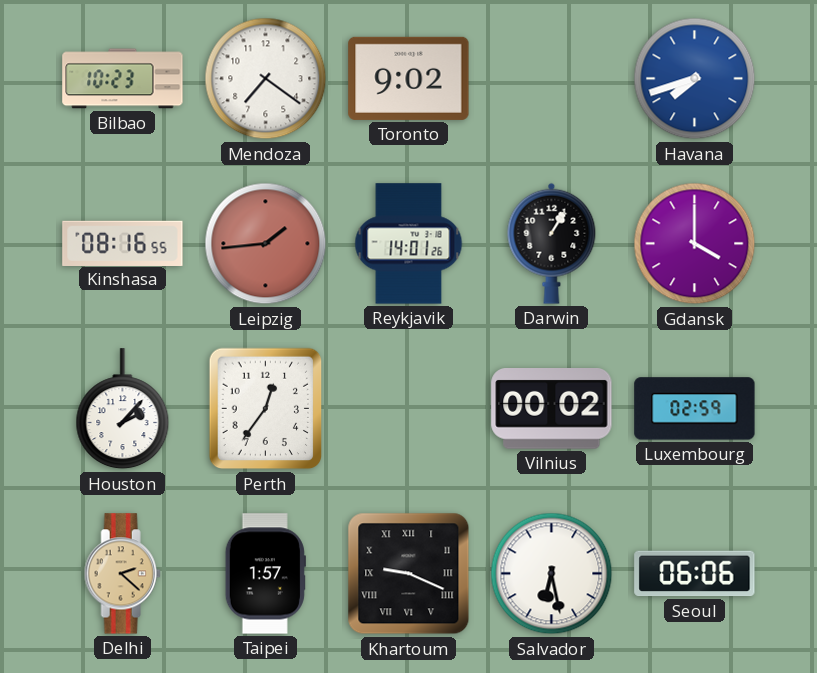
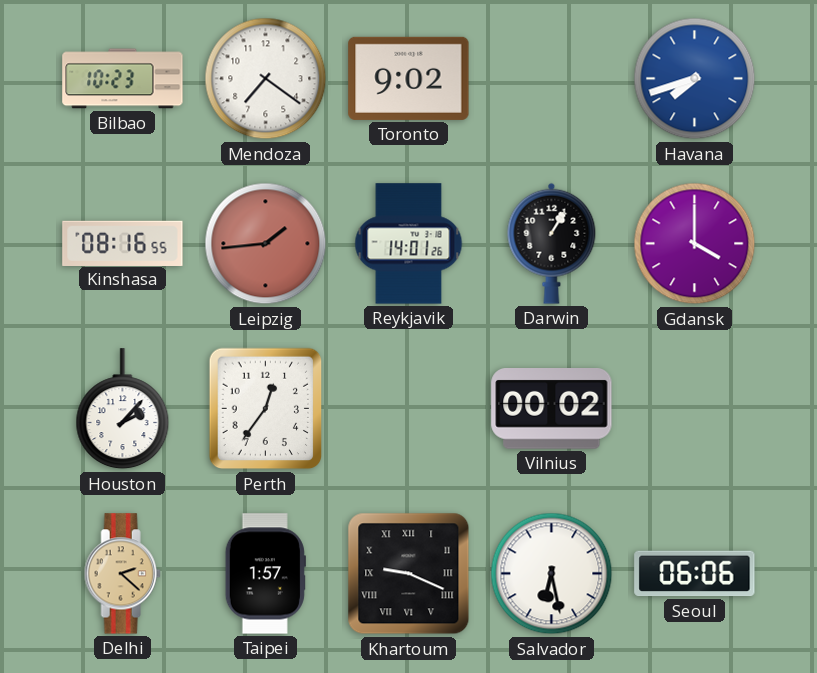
Luxembourg: 02:59 -> none (695, 409)
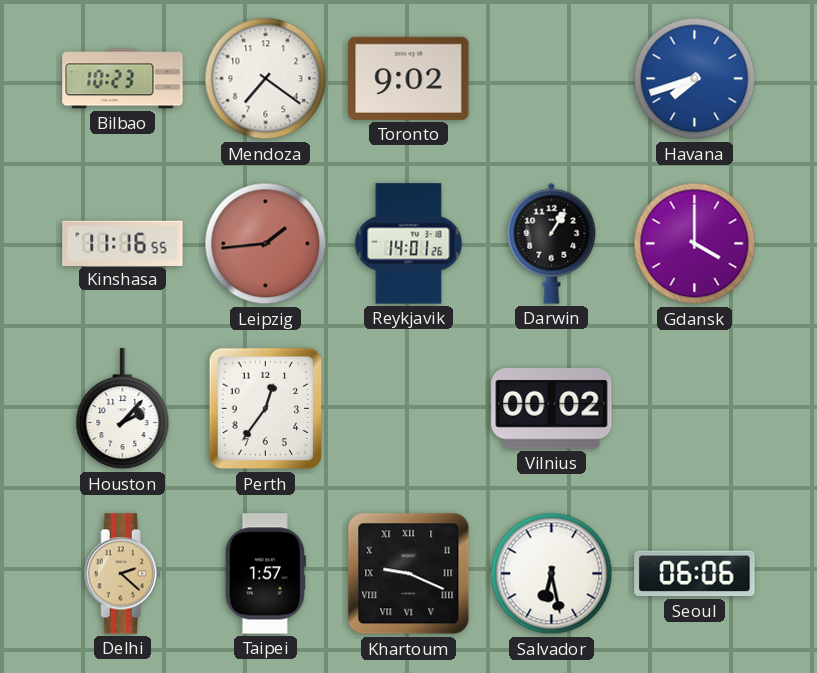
Kinshasa: 08:16 -> 11:16 (123, 243)
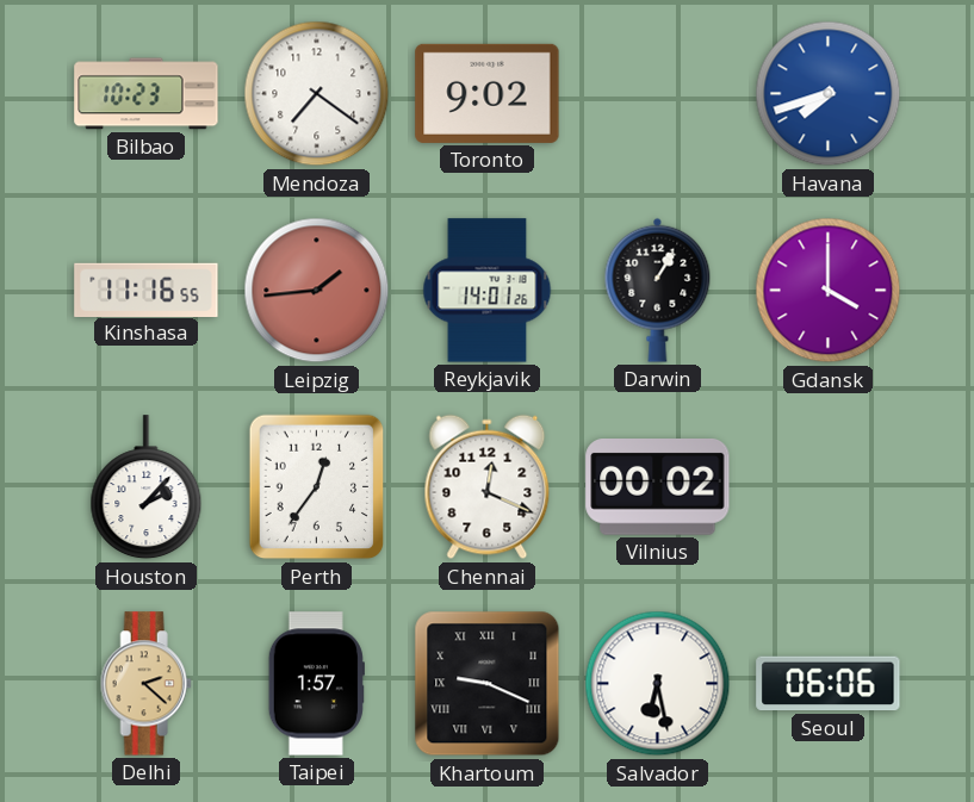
Chennai: none -> 12:19 (488, 487)
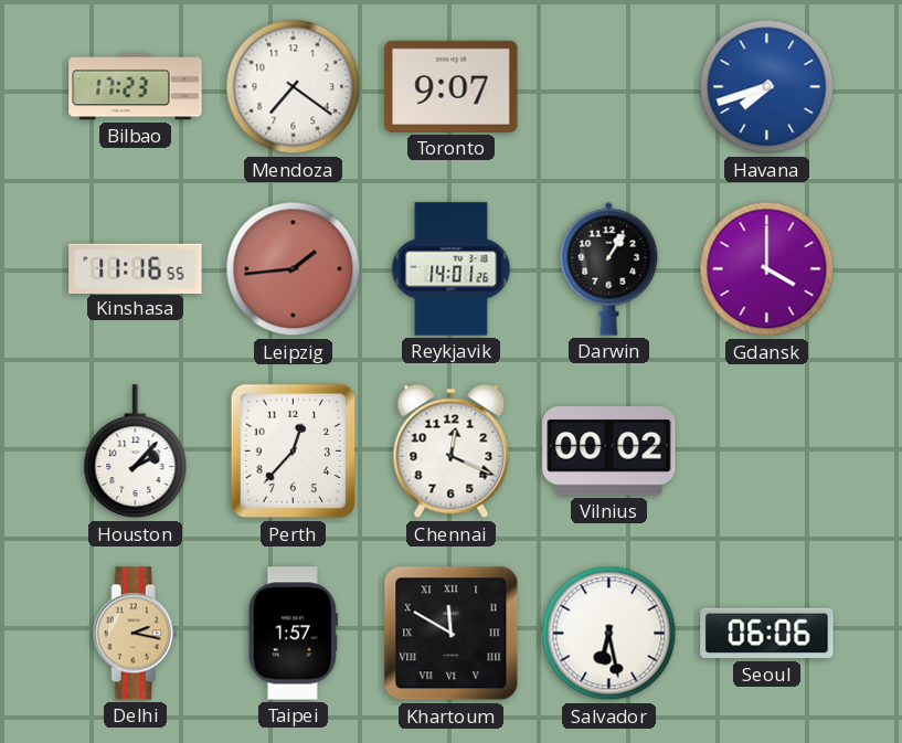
Bilbao: 10:23 -> 17:23 (136, 87)
Toronto: 9:02 -> 9:07 (452, 86)
Perth: 12:36 -> 12:37 (294, 452)
Delhi: 2:22 -> 2:17 (135, 634)
Khartoum: 9:19 -> 11:50 (452, 634)
